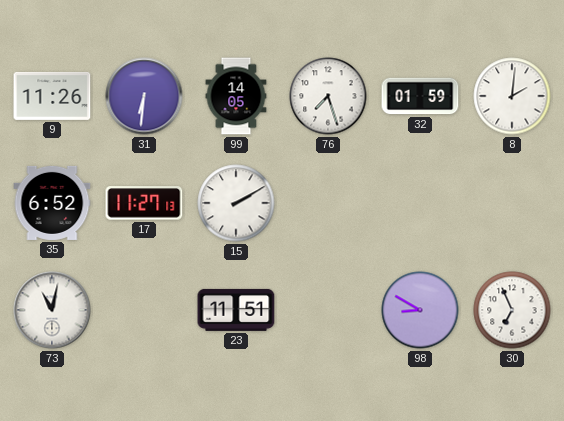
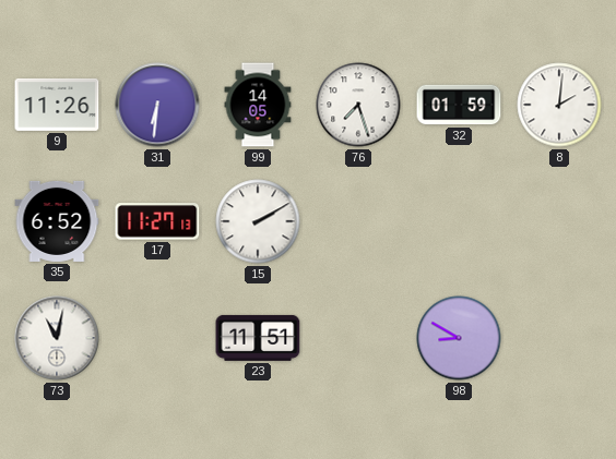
30: 6:56 -> none (512, 310)
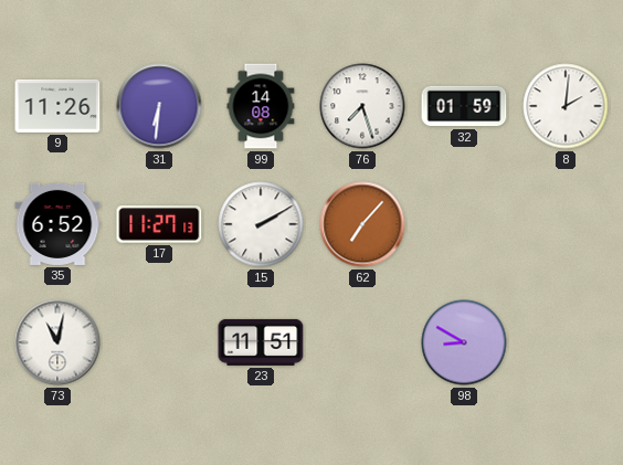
99: 14:05 -> 14:08 (261, 106)
62: none -> 7:07 (362, 224)
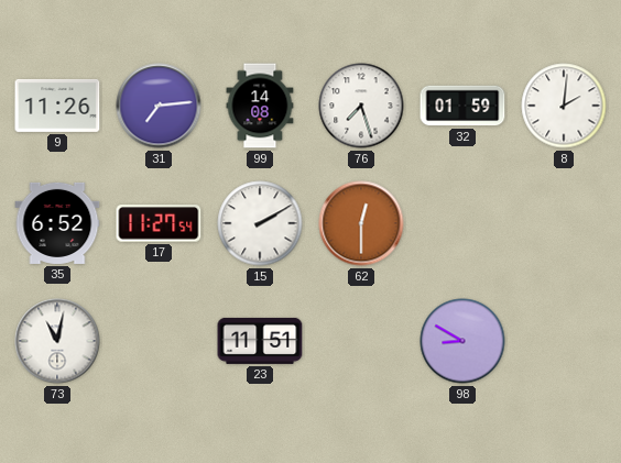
31: 6:31 -> 7:14 (159, 106)
17: 11:27:13 -> 11:27:54 (159, 223)
62: 7:07 -> 12:30 (361, 223)
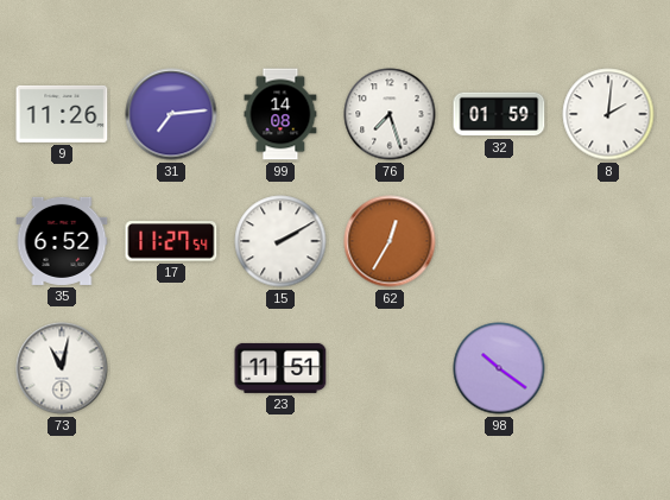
62: 12:30 -> 12:35 (390, 241)
98: 8:50 -> 10:21 (499, 368)
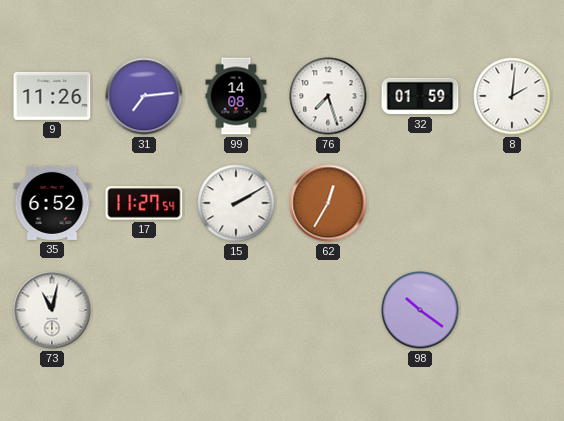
23: 11:51 -> none (280, 368)
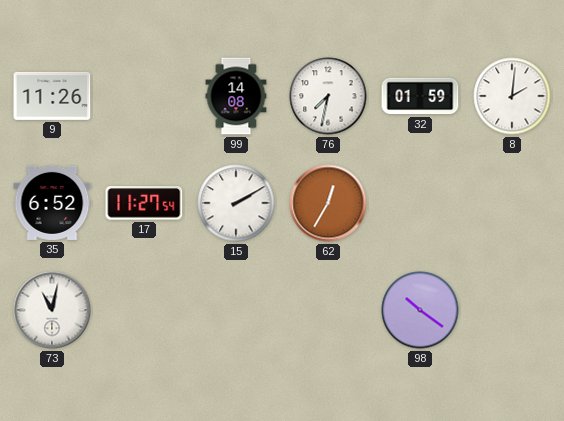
31: 7:14 -> none (144, 96)
76: 7:27 -> 7:32 (328, 96)
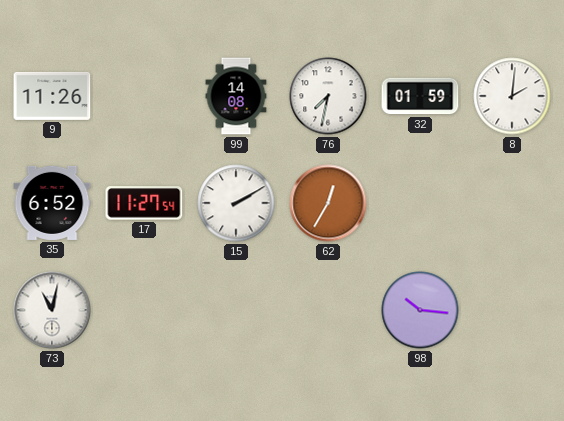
98: 10:21 -> 10:16 (420, 310)
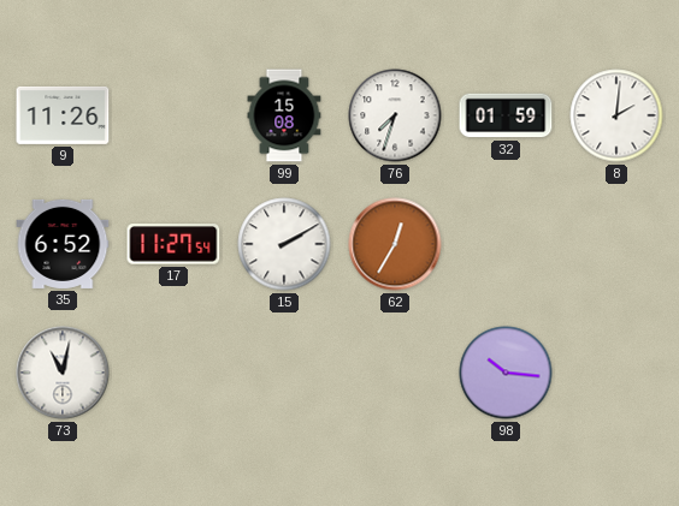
99: 14:08 -> 15:08 (284, 115)
76: 7:32 -> 7:33 (395, 115)
